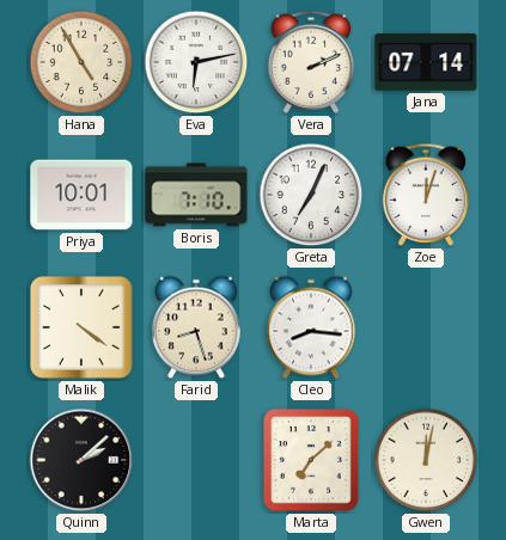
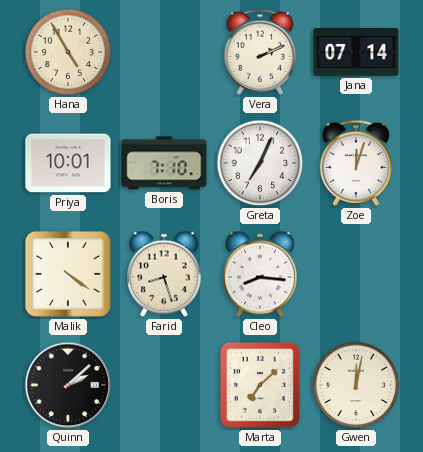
Eva: 6:13 -> none (196, 62)
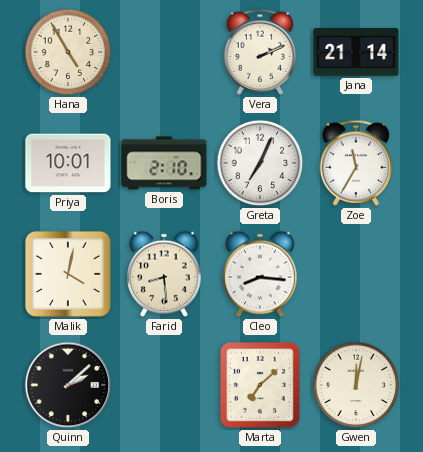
Jana: 07:14 -> 21:14 (356, 52)
Boris: 7:10 -> 2:10 (164, 163)
Zoe: 12:03 -> 11:35 (356, 163)
Malik: 4:21 -> 4:02 (68, 274)
Farid: 8:27 -> 8:29 (164, 274)
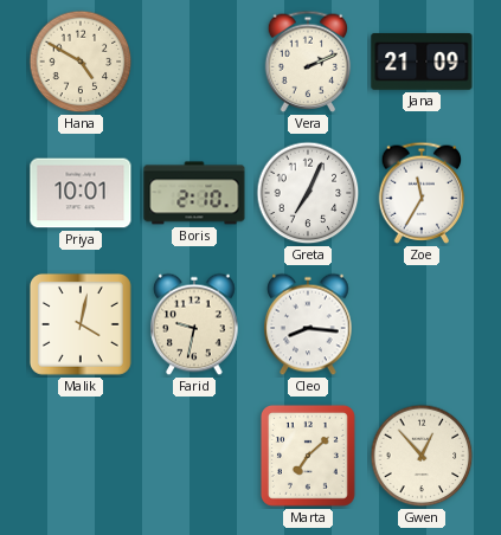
Hana: 4:55 -> 4:50 (81, 62)
Jana: 21:14 -> 21:09 (422, 62)
Farid: 8:29 -> 9:32 (194, 324)
Quinn: 2:08 -> none (68, 385)
Gwen: 12:02 -> 12:53 (422, 456)
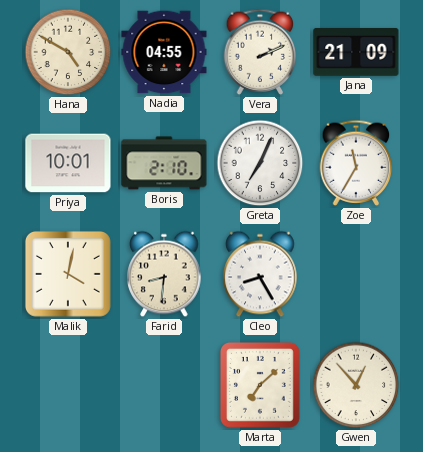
Nadia: none -> 04:55 (164, 52)
Farid: 9:32 -> 8:31 (164, 274)
Cleo: 8:16 -> 8:25 (260, 274)
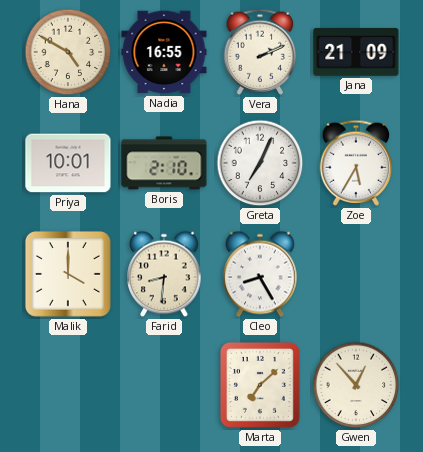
Nadia: 04:55 -> 16:55 (164, 52)
Zoe: 11:35 -> 5:35 (356, 163)
Malik: 4:02 -> 4:00 (68, 274)
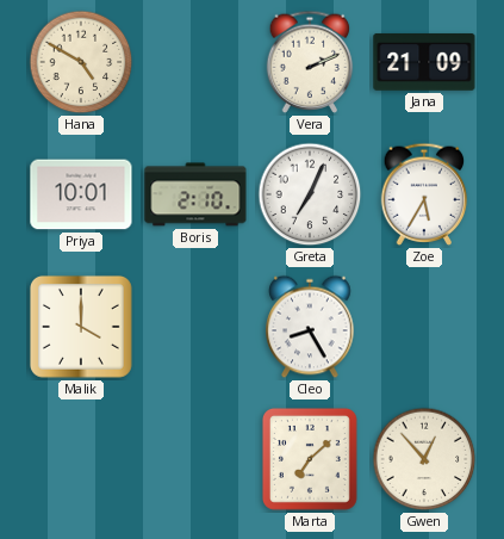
Nadia: 16:55 -> none (164, 52)
Farid: 8:31 -> none (164, 274)
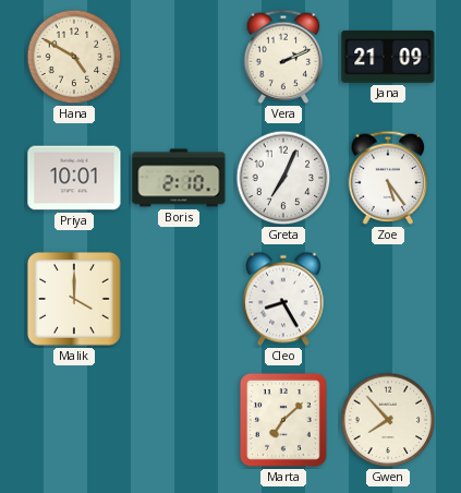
Zoe: 5:35 -> 5:24 (388, 178)
Gwen: 12:53 -> 7:53 (388, 420)
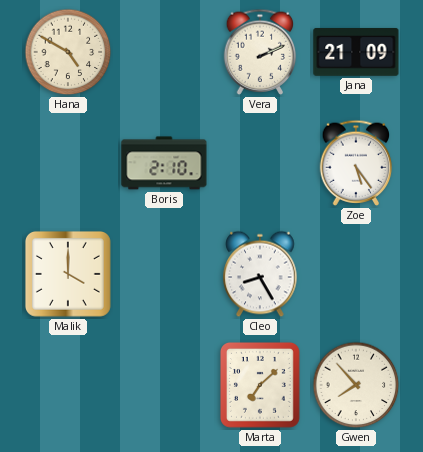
Priya: 10:01 -> none (74, 178)
Greta: 7:04 -> none (283, 178)
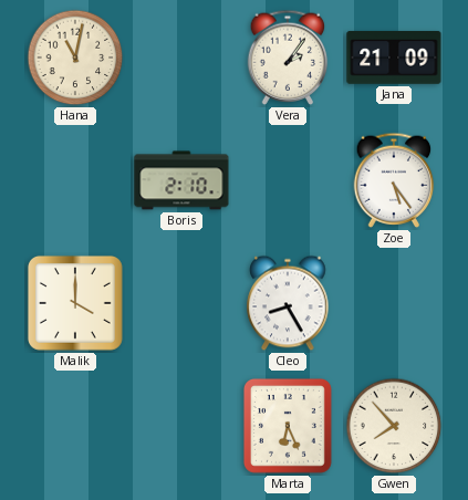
Hana: 4:50 -> 11:02 (75, 58)
Vera: 2:11 -> 2:06 (288, 58)
Marta: 7:08 -> 6:26 (288, 426)
